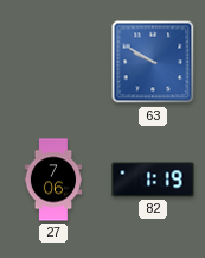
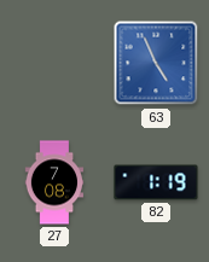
63: 9:50 -> 4:56 (156, 63)
27: 7:06 -> 7:08 (54, 182)
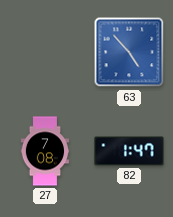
63: 4:56 -> 4:53 (129, 52)
82: 1:19 -> 1:47 (129, 151)
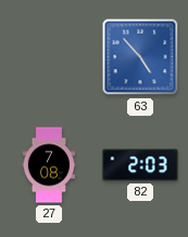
82: 1:47 -> 2:03 (140, 165)
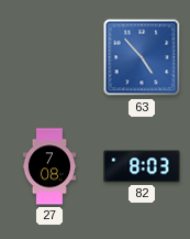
82: 2:03 -> 8:03 (142, 166)
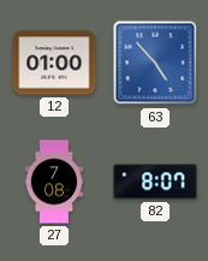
12: none -> 01:00 (54, 63)
82: 8:03 -> 8:07 (155, 182)
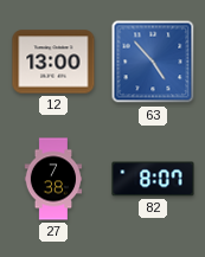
12: 01:00 -> 13:00 (53, 62)
27: 7:08 -> 7:38 (53, 179)
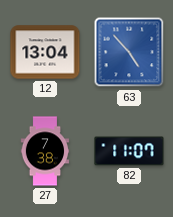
12: 13:00 -> 13:04 (45, 52)
82: 8:07 -> 11:07 (129, 151)
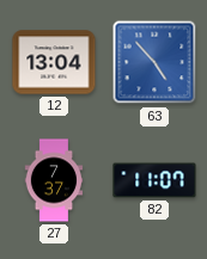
27: 7:38 -> 7:37 (54, 180)
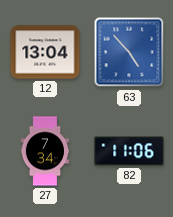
27: 7:37 -> 7:34 (45, 151)
82: 11:07 -> 11:06 (129, 151)
